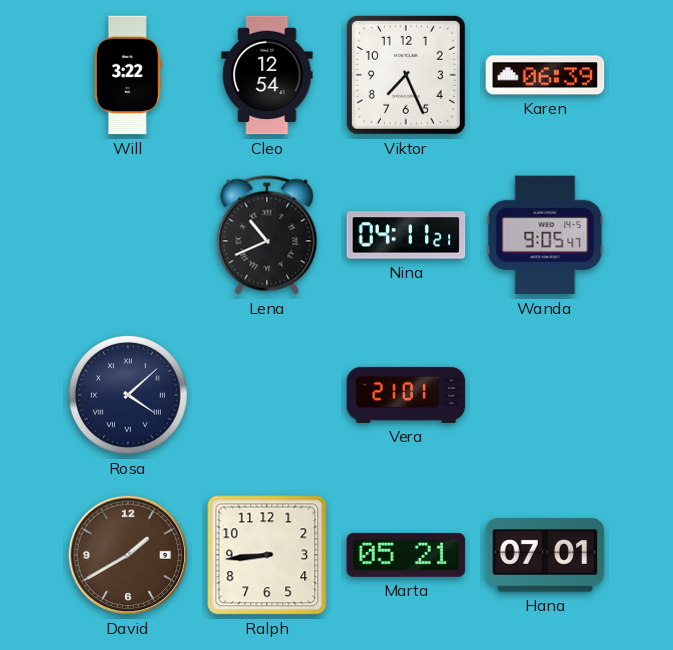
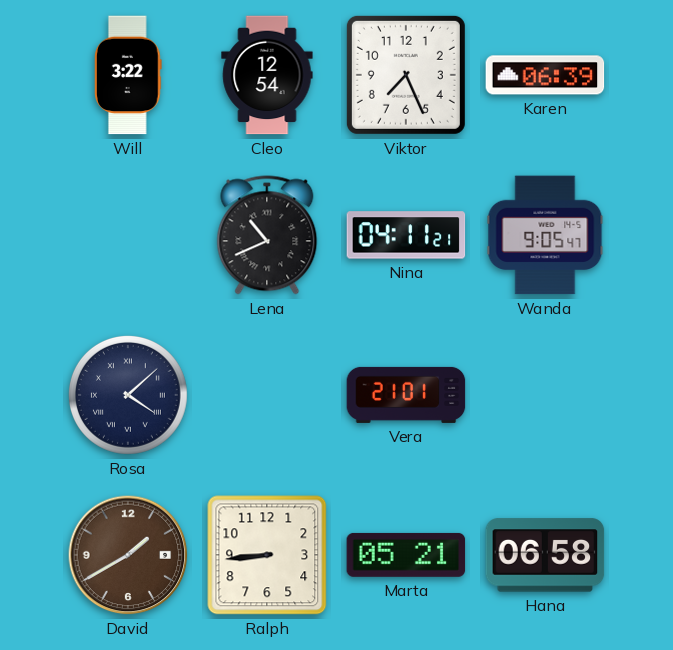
Hana: 07:01 -> 06:58 (545, 555)
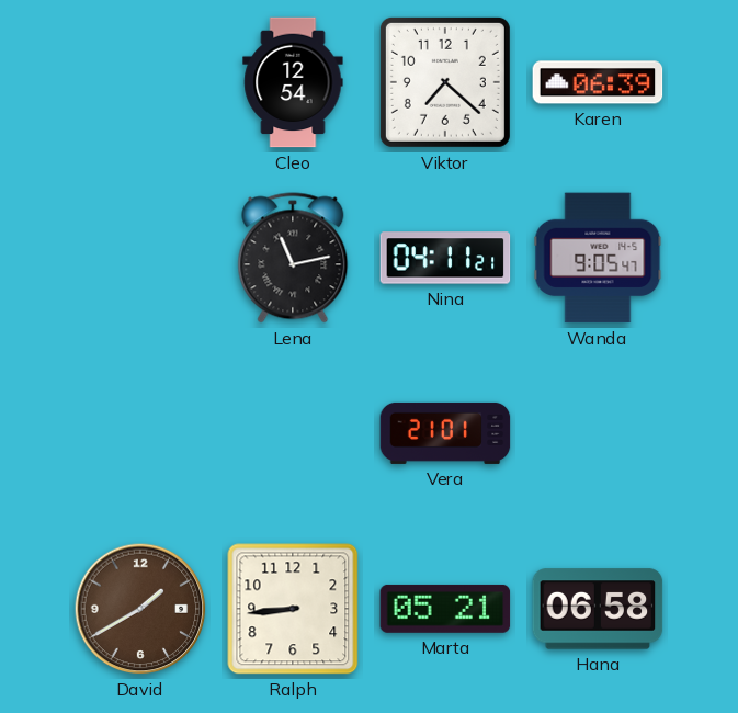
Will: 3:22 -> none (129, 75)
Viktor: 7:26 -> 7:22 (445, 82)
Lena: 10:41 -> 11:13 (293, 258)
Rosa: 4:08 -> none (128, 395)
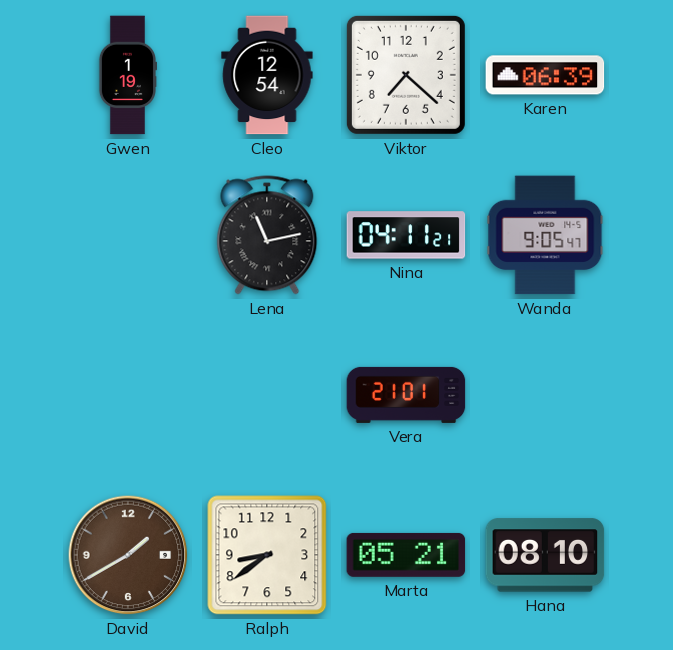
Gwen: none -> 1:19 (127, 75)
Ralph: 8:44 -> 8:39 (267, 555)
Hana: 06:58 -> 08:10 (545, 555)
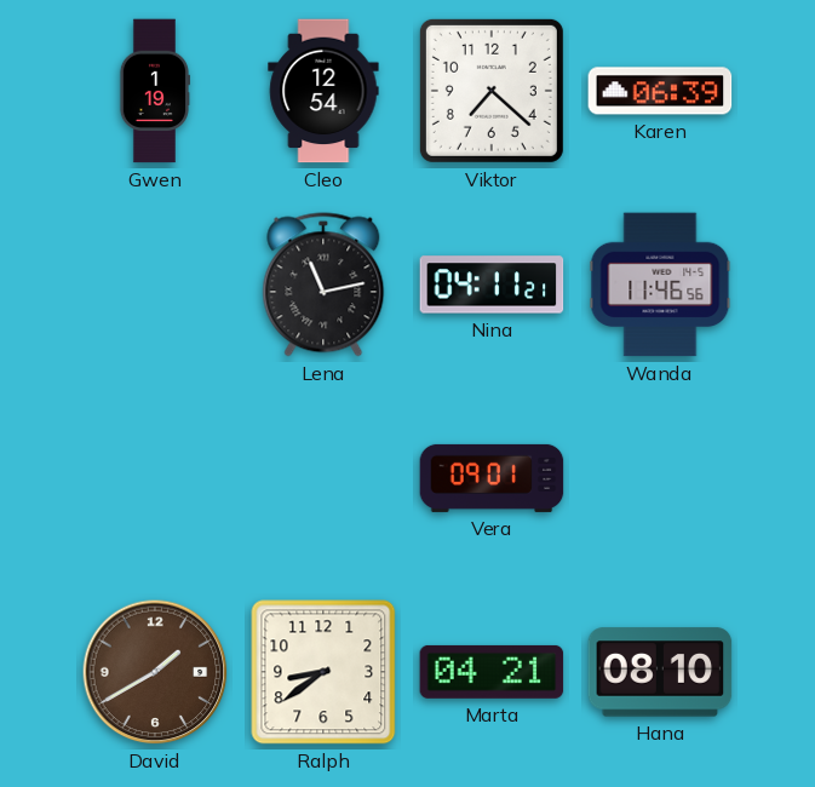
Wanda: 9:05 -> 11:46 (660, 285)
Vera: 21:01 -> 09:01 (492, 478)
Marta: 05:21 -> 04:21 (492, 672)
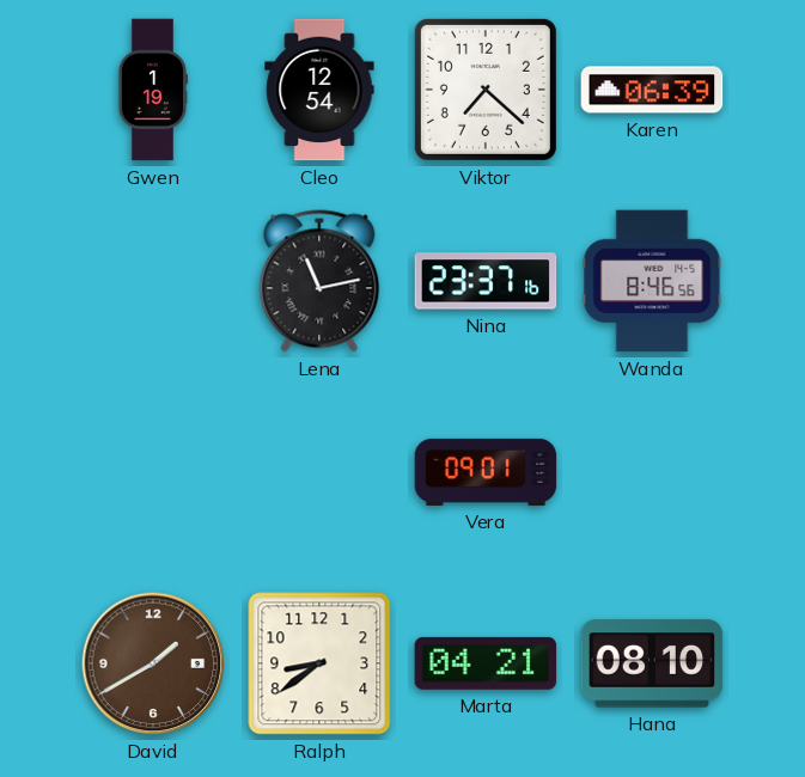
Nina: 04:11 -> 23:37 (486, 281)
Wanda: 11:46 -> 8:46 (652, 281)
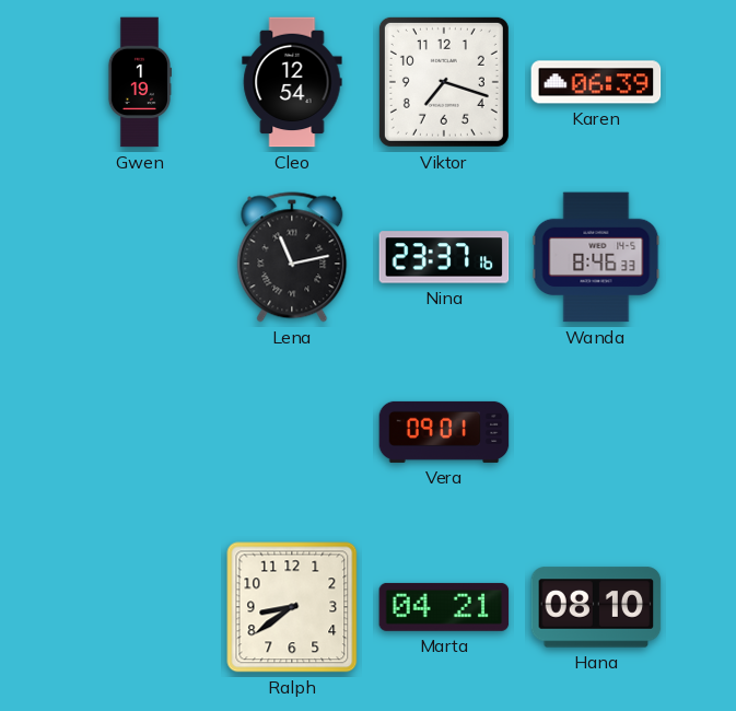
Viktor: 7:22 -> 7:18 (444, 82)
Wanda: 8:46:56 -> 8:46:33 (596, 257)
David: 1:40 -> none (153, 663)
